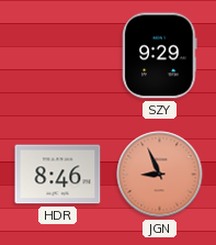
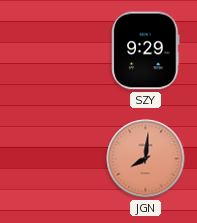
HDR: 8:46 -> none (58, 175)
JGN: 8:56 -> 8:01 (146, 159)
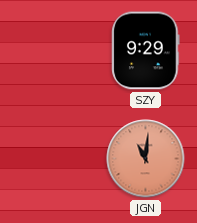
JGN: 8:01 -> 11:01 (146, 159)
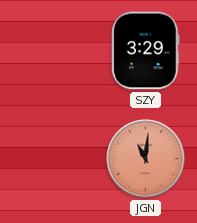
SZY: 9:29 -> 3:29 (146, 51)
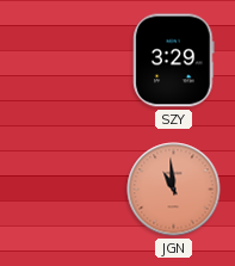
JGN: 11:01 -> 10:59 (174, 190)
